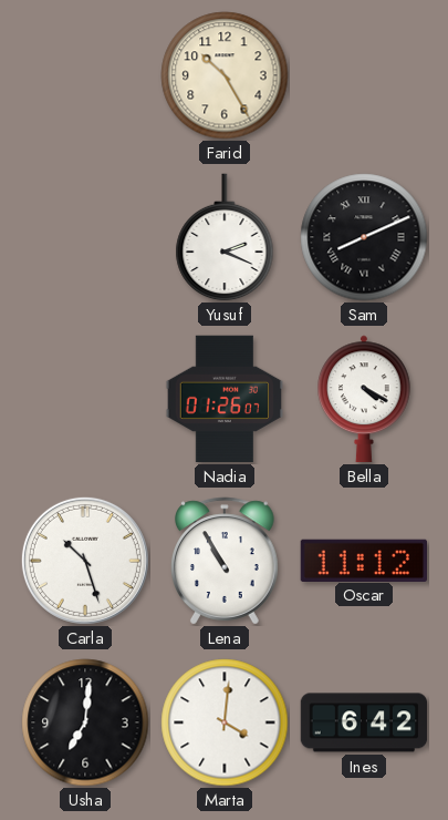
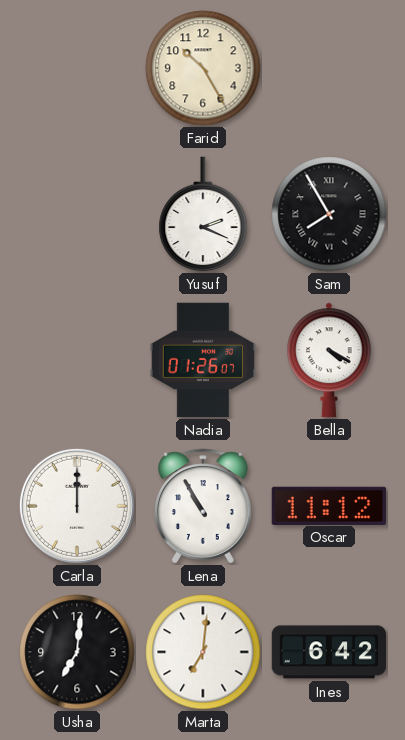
Sam: 8:11 -> 7:55 (329, 214)
Carla: 10:27 -> 12:00 (77, 506)
Marta: 4:01 -> 7:01 (203, 652)
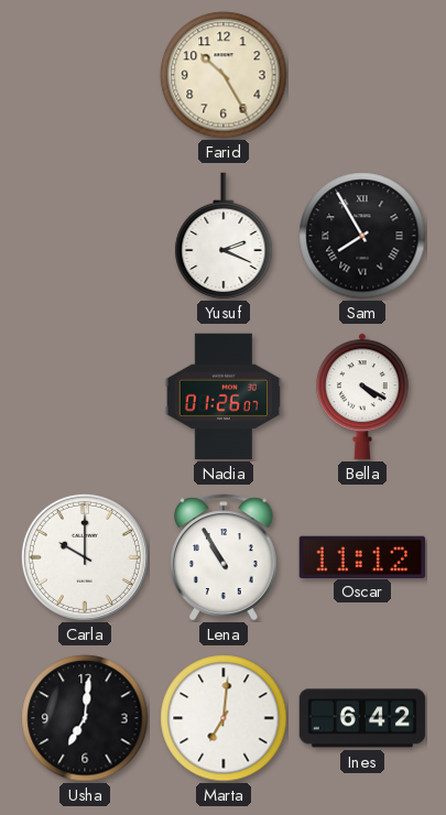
Carla: 12:00 -> 10:00 (85, 557)
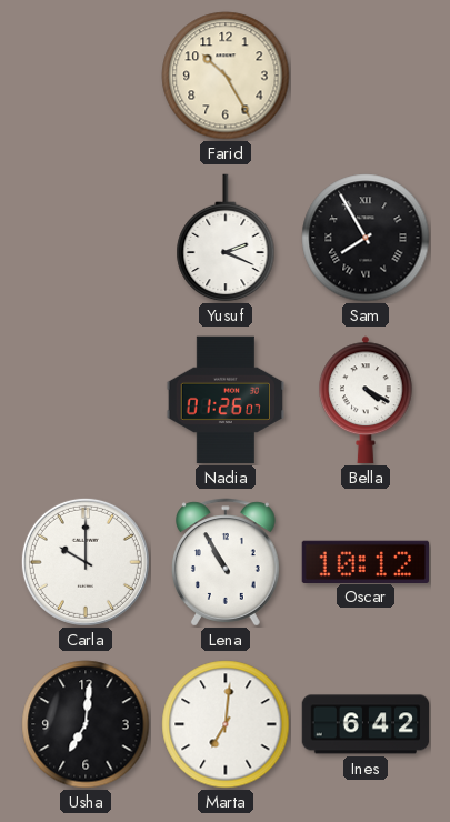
Oscar: 11:12 -> 10:12 (364, 561)
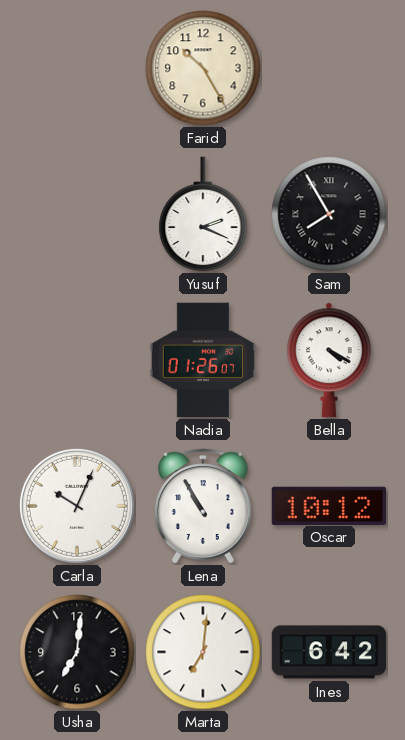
Carla: 10:00 -> 10:04 (77, 506)
